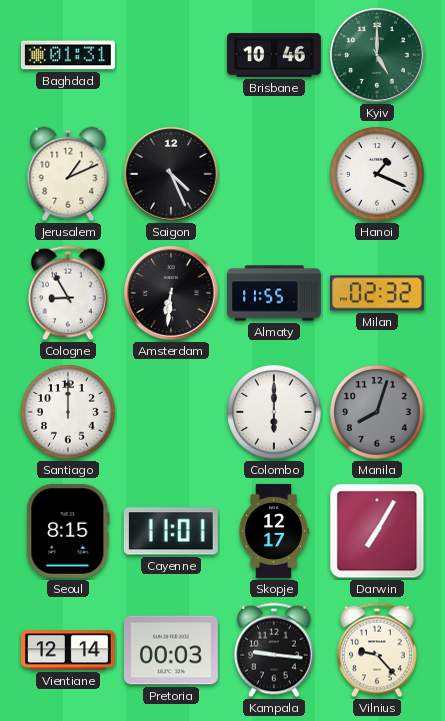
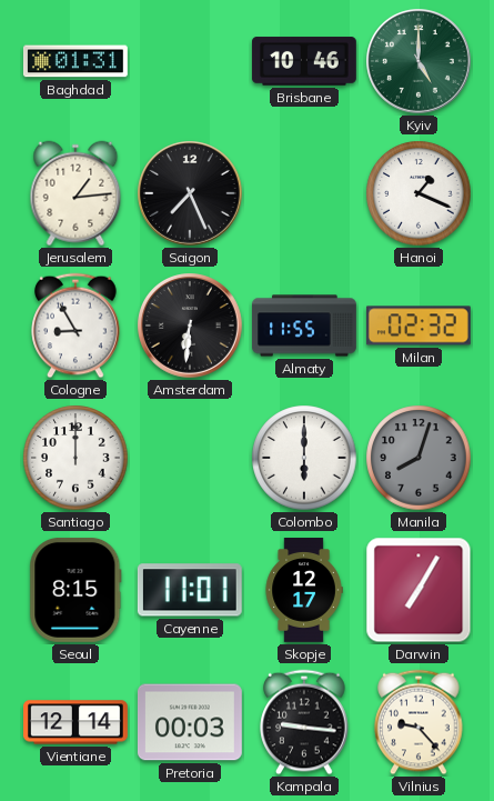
Jerusalem: 1:11 -> 1:14 (75, 193)
Saigon: 4:26 -> 7:26 (191, 194)
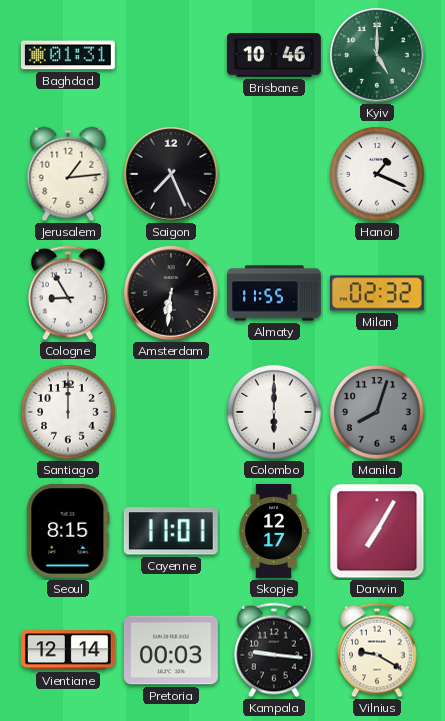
Vilnius: 9:23 -> 9:20 (377, 650)
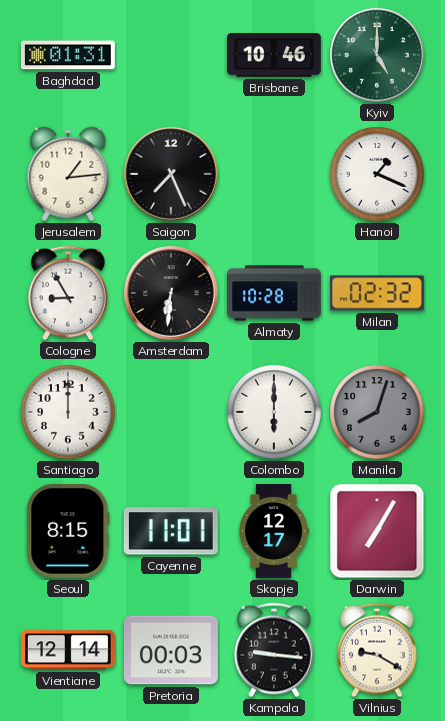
Almaty: 11:55 -> 10:28 (275, 293)
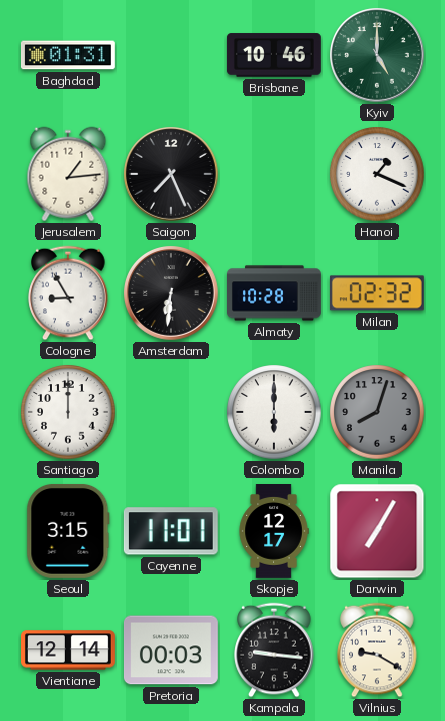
Seoul: 8:15 -> 3:15 (68, 531)
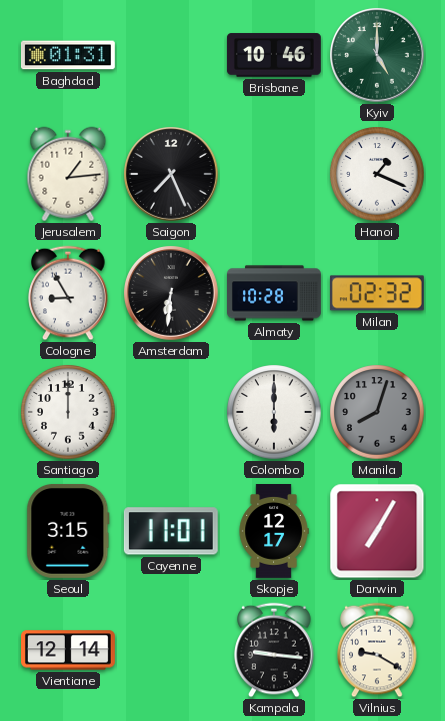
Pretoria: 00:03 -> none (171, 650)
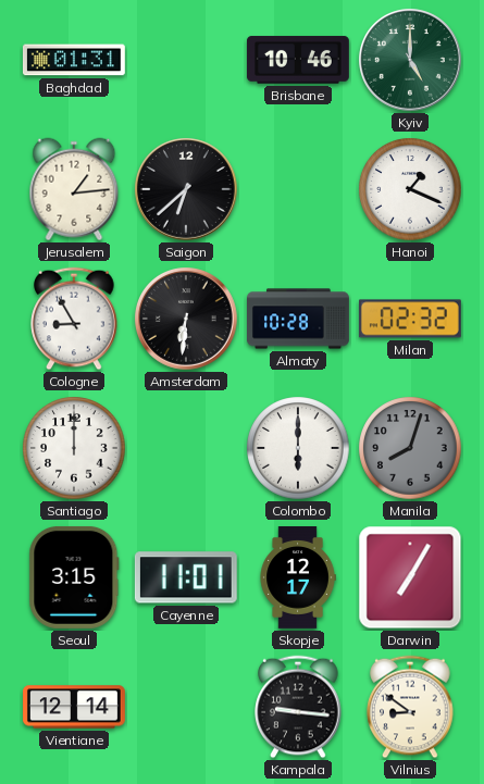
Saigon: 7:26 -> 6:38 (187, 190)
Vilnius: 9:20 -> 8:51 (410, 707)
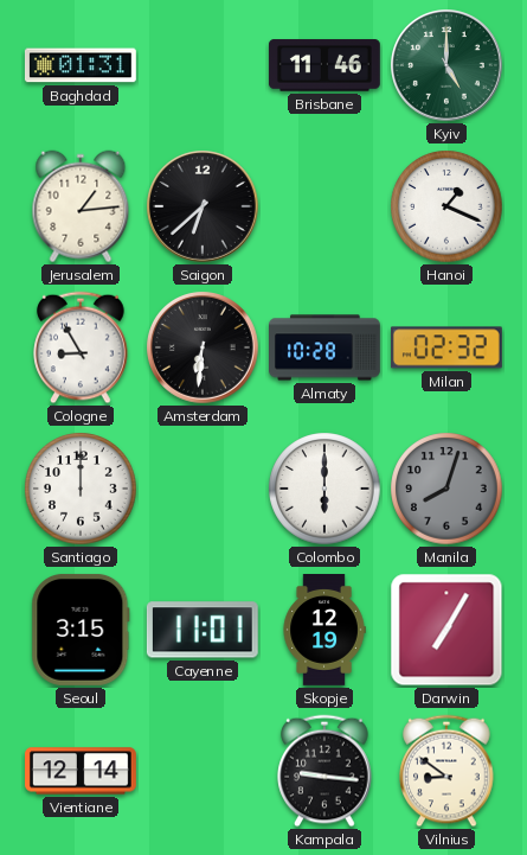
Brisbane: 10:46 -> 11:46 (324, 65)
Skopje: 12:17 -> 12:19 (324, 631)
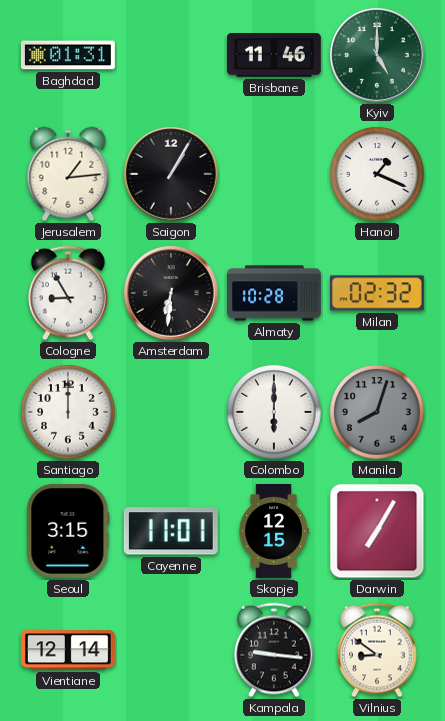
Saigon: 6:38 -> 1:05 (172, 175)
Skopje: 12:19 -> 12:15 (274, 532)
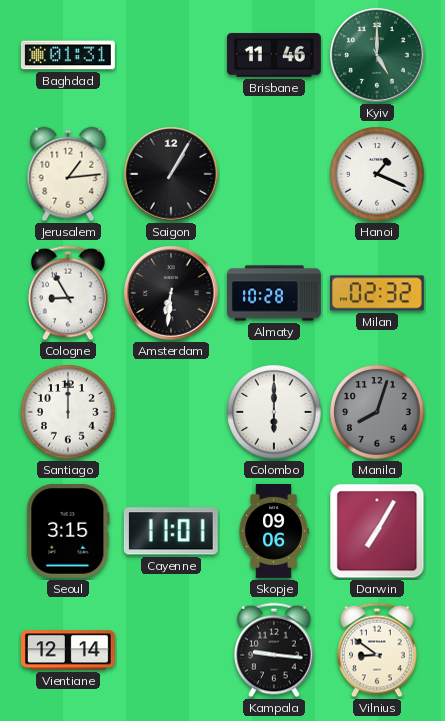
Skopje: 12:15 -> 09:06 (274, 532)
